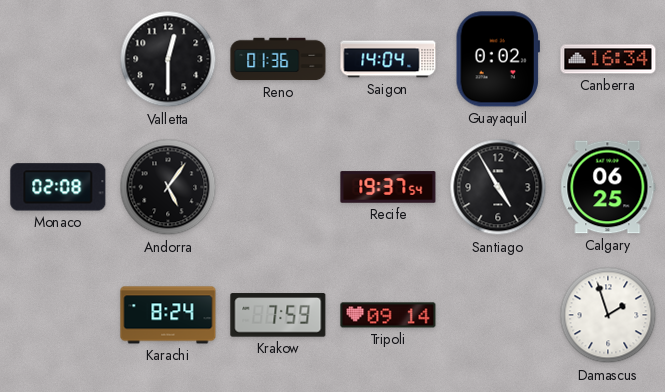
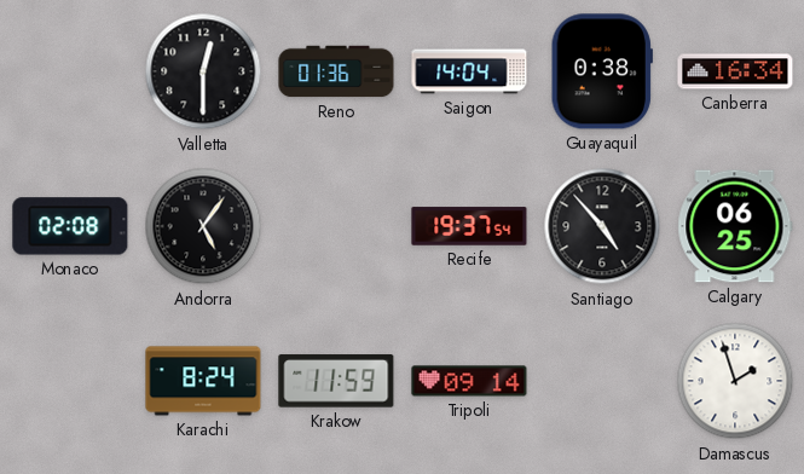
Guayaquil: 0:02 -> 0:38 (602, 71)
Santiago: 4:55 -> 4:53 (602, 226)
Krakow: 7:59 -> 11:59 (336, 381)
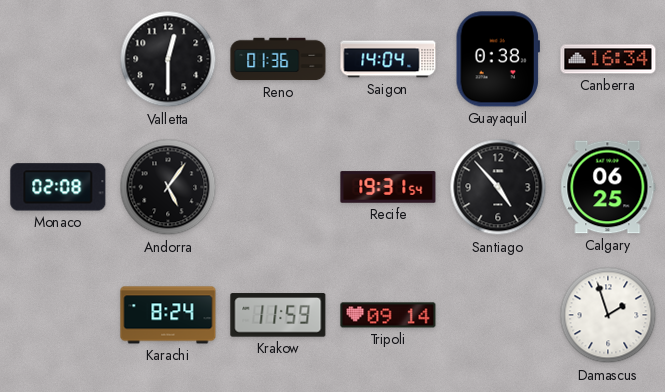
Recife: 19:37 -> 19:31 (388, 187)
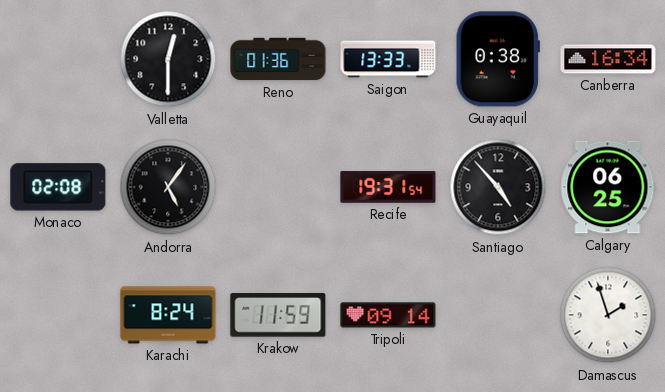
Saigon: 14:04 -> 13:33 (388, 59)
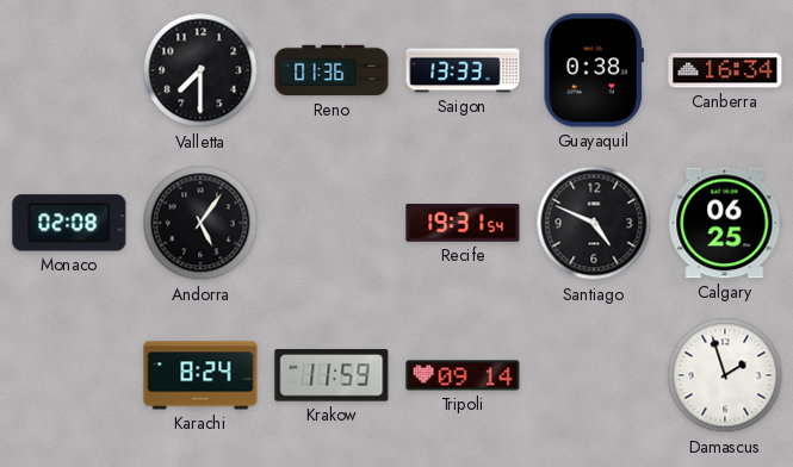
Valletta: 12:30 -> 7:30 (200, 70)
Santiago: 4:53 -> 4:49 (594, 223)
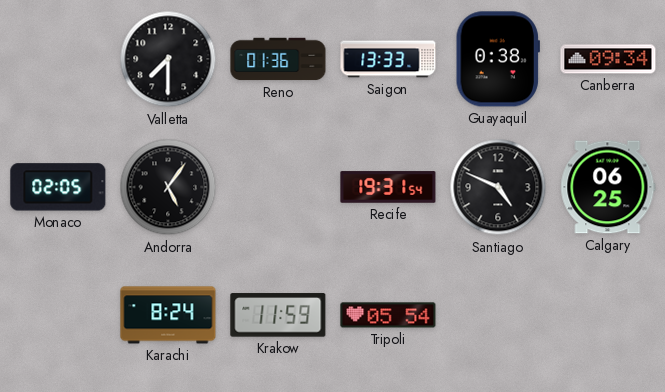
Canberra: 16:34 -> 09:34 (608, 59)
Monaco: 02:08 -> 02:05 (58, 187)
Tripoli: 09:14 -> 05:54 (388, 315)
Damascus: 1:57 -> none (725, 375)
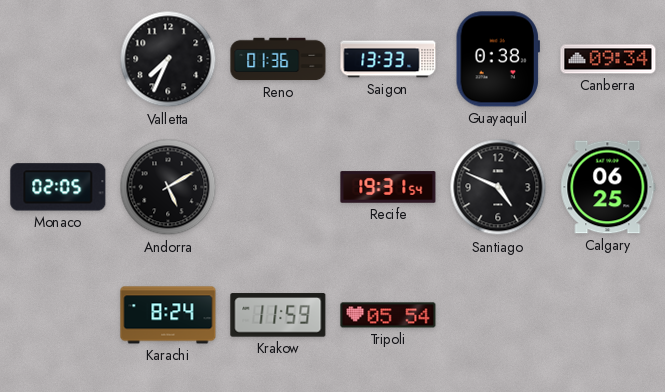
Valletta: 7:30 -> 7:34 (168, 59)
Andorra: 5:06 -> 5:10 (168, 187)
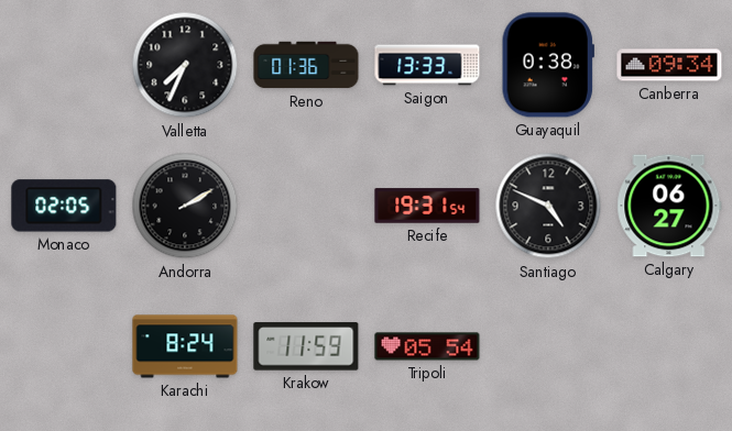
Andorra: 5:10 -> 2:10 (185, 206)
Calgary: 06:25 -> 06:27 (669, 206)
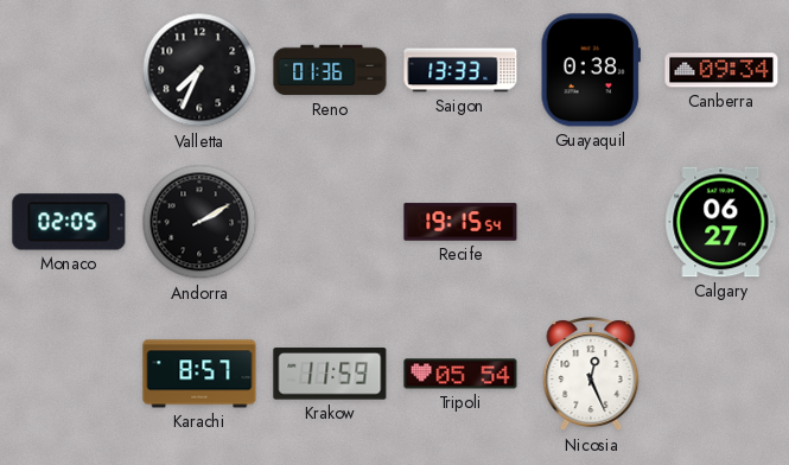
Recife: 19:31 -> 19:15 (460, 222)
Santiago: 4:49 -> none (548, 206)
Karachi: 8:24 -> 8:57 (199, 374)
Nicosia: none -> 12:26 (591, 375)
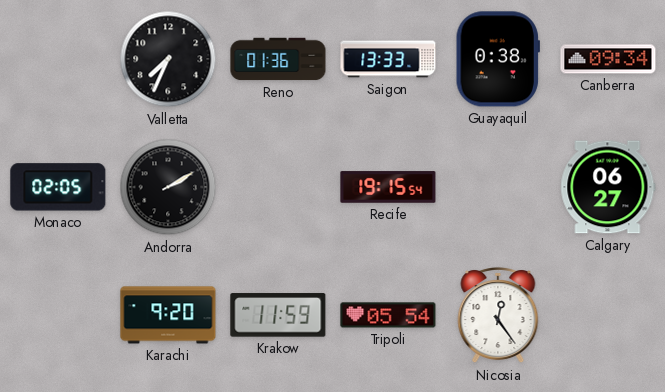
Karachi: 8:57 -> 9:20 (168, 315)
Nicosia: 12:26 -> 12:24 (498, 316)
